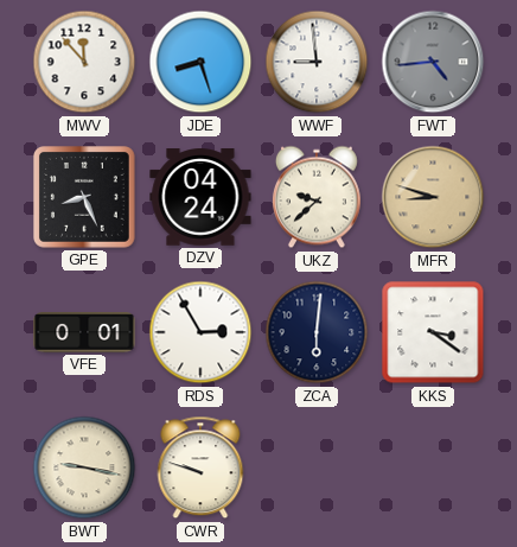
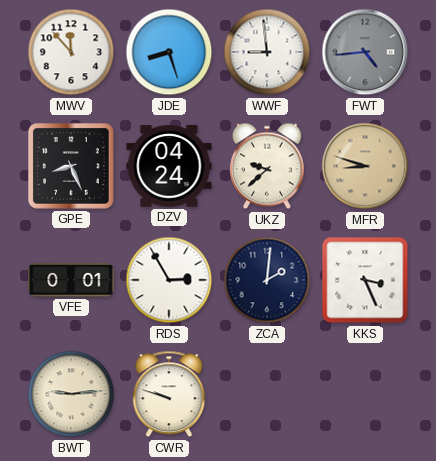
ZCA: 6:01 -> 2:01 (267, 280)
KKS: 3:21 -> 3:26 (365, 280)
BWT: 9:17 -> 9:14 (71, 394)
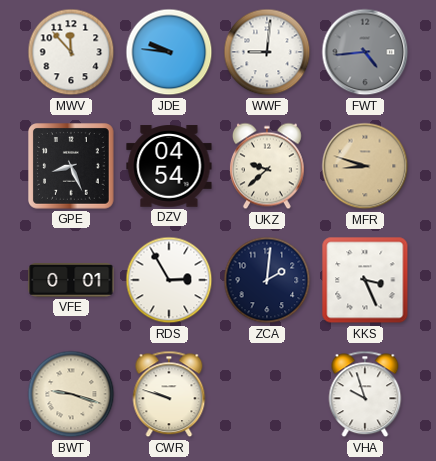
JDE: 8:27 -> 9:46 (169, 52)
WWF: 8:59 -> 9:01 (267, 52)
DZV: 04:24 -> 04:54 (169, 166)
BWT: 9:14 -> 9:18 (71, 394)
VHA: none -> 9:57 (365, 394)
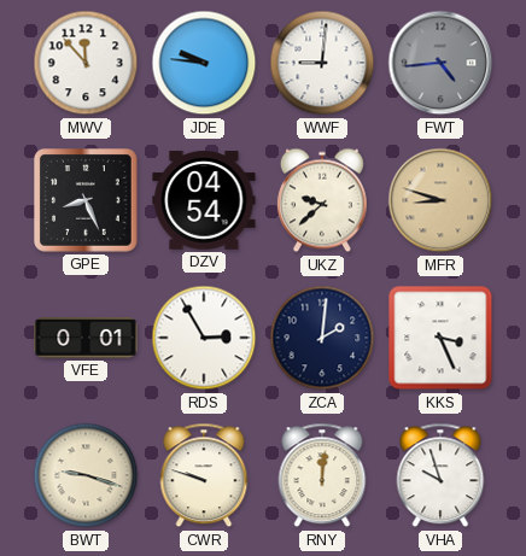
RNY: none -> 12:01 (322, 475)
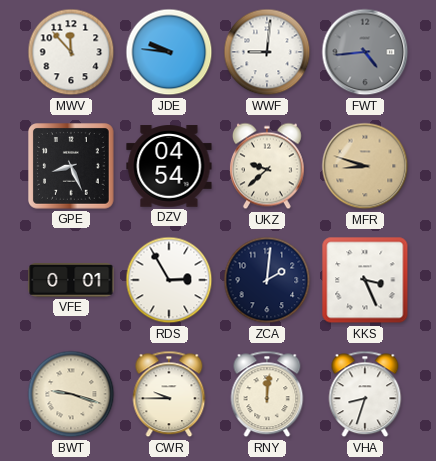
CWR: 9:48 -> 9:45 (169, 394)
VHA: 9:57 -> 8:33 (365, 394)
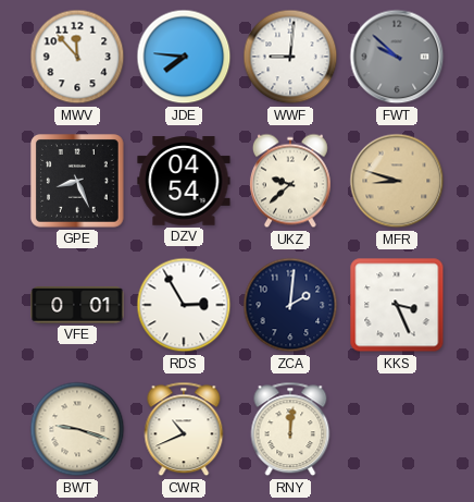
JDE: 9:46 -> 7:46 (184, 57)
FWT: 4:44 -> 9:52 (397, 57)
CWR: 9:45 -> 10:41 (184, 429)
VHA: 8:33 -> none (365, 394)
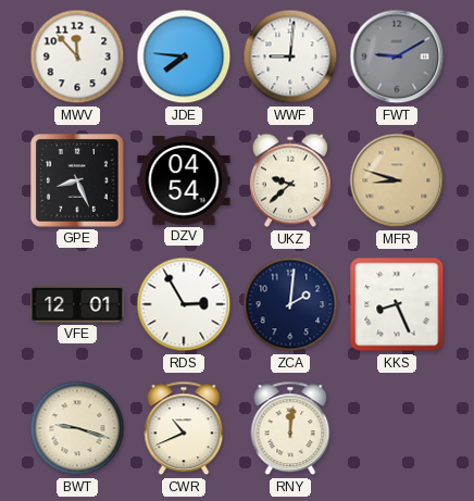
FWT: 9:52 -> 9:10 (397, 57)
VFE: 0:01 -> 12:01 (77, 305)
KKS: 3:26 -> 8:26 (397, 304)
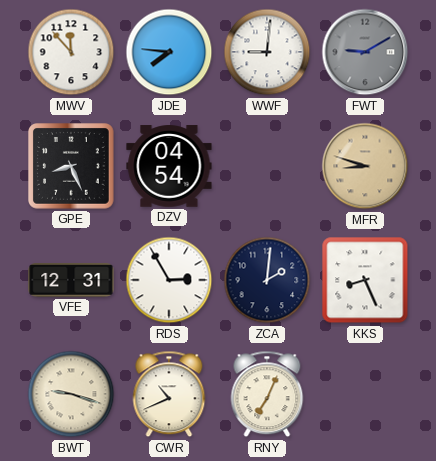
UKZ: 9:38 -> none (290, 180)
VFE: 12:01 -> 12:31 (71, 281)
RNY: 12:01 -> 7:04 (267, 394)
